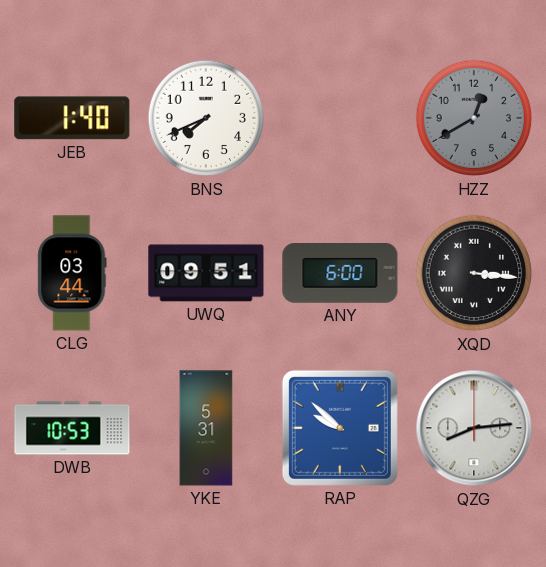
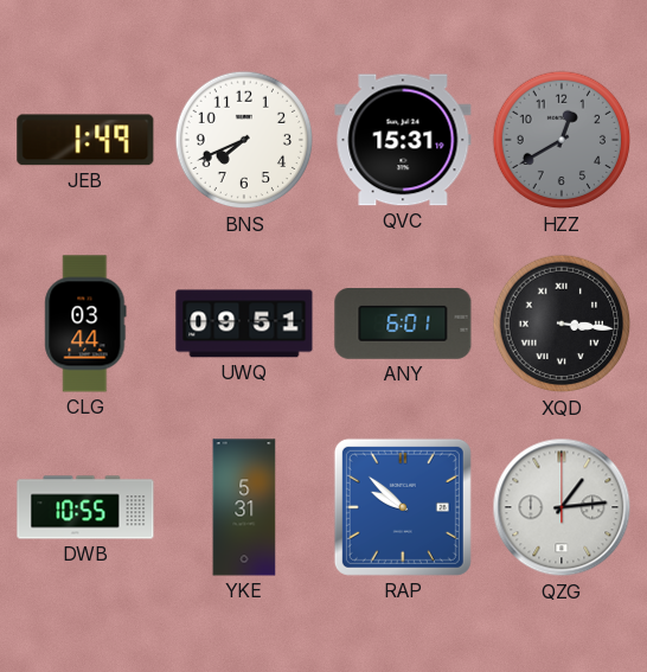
JEB: 1:40 -> 1:49 (85, 140)
QVC: none -> 15:31 (403, 140)
ANY: 6:00 -> 6:01 (403, 325)
DWB: 10:53 -> 10:55 (85, 507)
QZG: 8:14 -> 1:14 (562, 507)
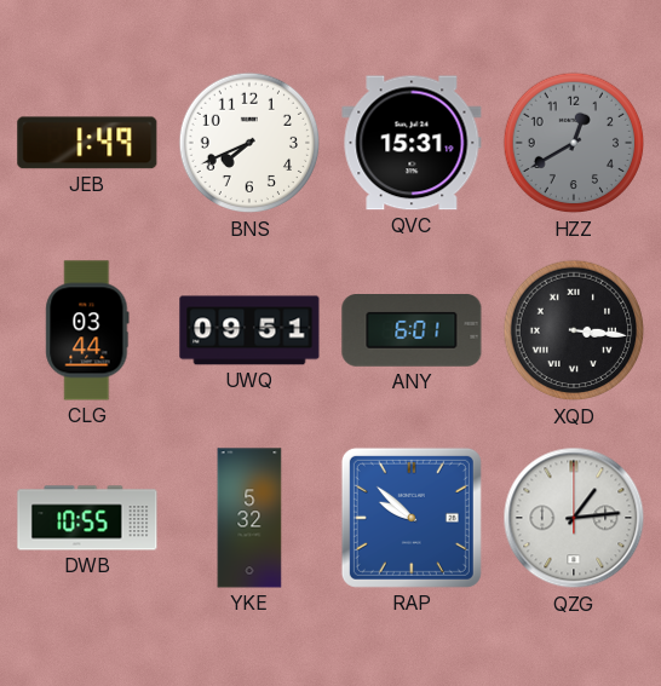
YKE: 5:31 -> 5:32 (249, 518)
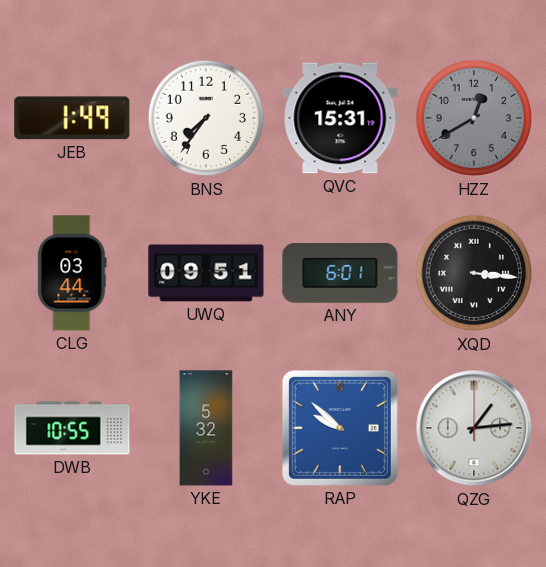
BNS: 7:41 -> 7:36 (206, 118)
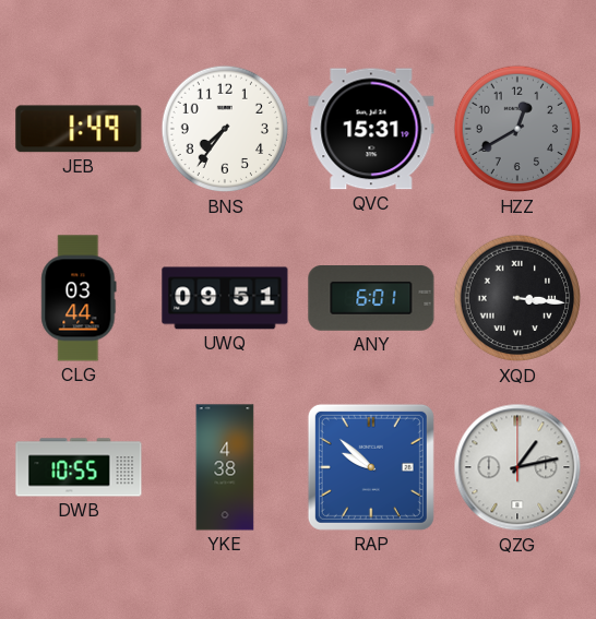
YKE: 5:32 -> 4:38 (225, 467)
QZG: 1:14 -> 1:13 (517, 467)
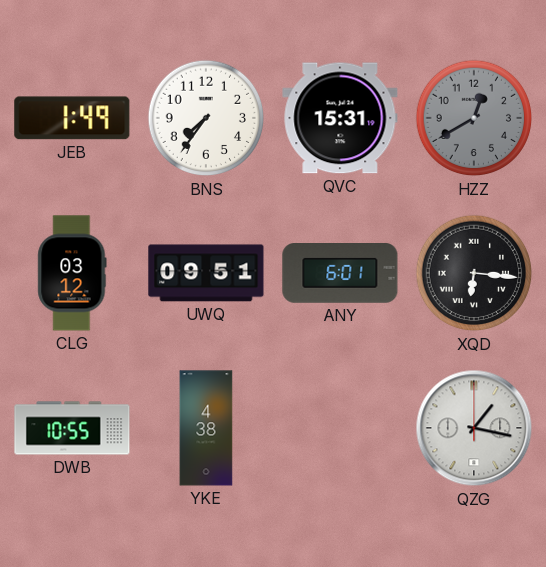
CLG: 03:44 -> 03:12 (72, 273)
XQD: 3:16 -> 6:16 (474, 273)
RAP: 9:52 -> none (371, 467)
QZG: 1:13 -> 1:17 (474, 428)
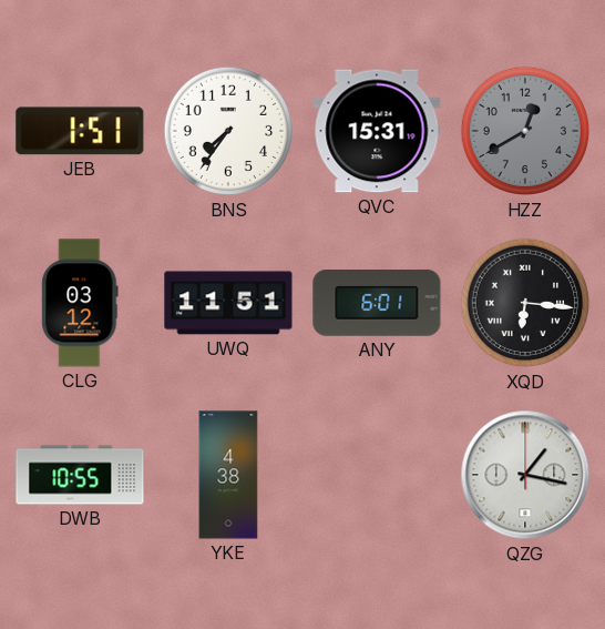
JEB: 1:49 -> 1:51 (80, 131)
UWQ: 09:51 -> 11:51 (228, 303)
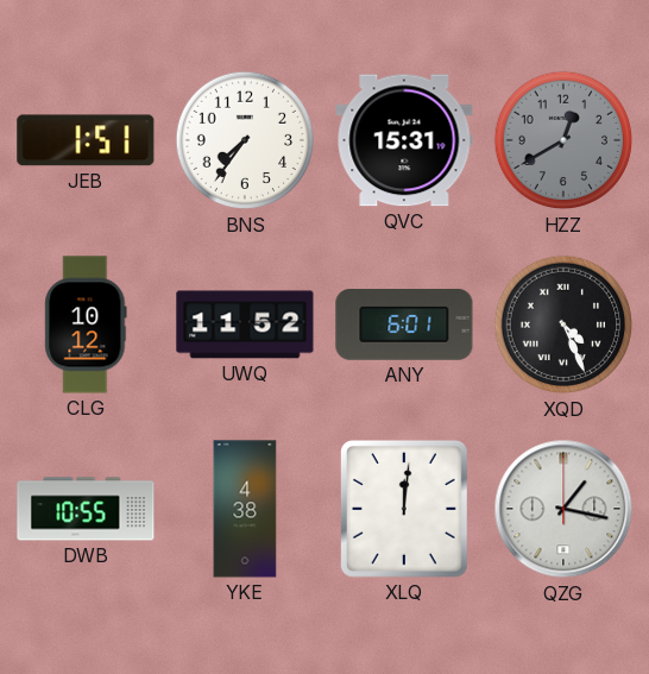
CLG: 03:12 -> 10:12 (86, 325)
UWQ: 11:51 -> 11:52 (245, 325)
XQD: 6:16 -> 4:26 (563, 325)
XLQ: none -> 12:01 (404, 509)
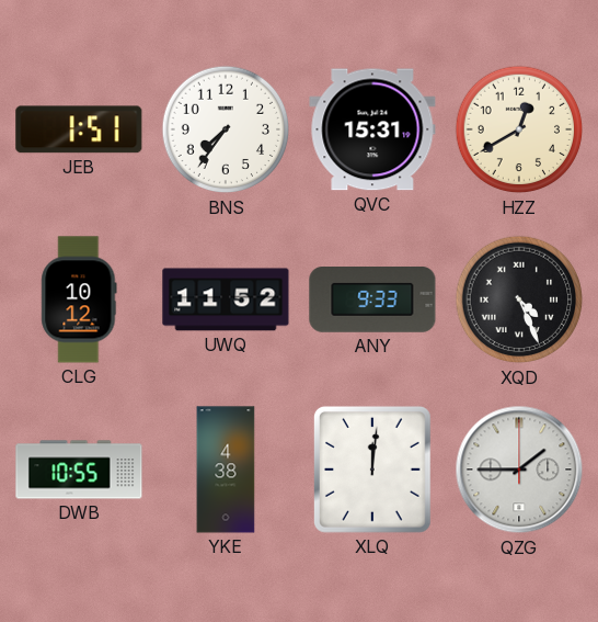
HZZ dial: grey -> cream (519, 129)
ANY: 6:01 -> 9:33 (372, 301)
QZG: 1:17 -> 1:45 (519, 470)
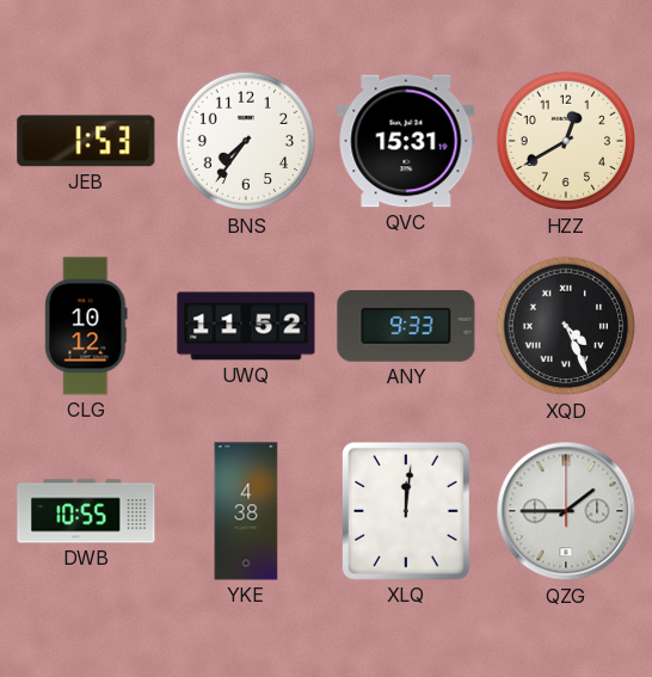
JEB: 1:51 -> 1:53 (86, 141)
